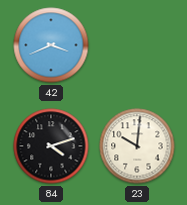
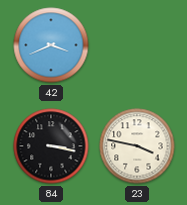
84: 4:12 -> 3:17 (51, 146)
23: 10:01 -> 3:47 (137, 146)
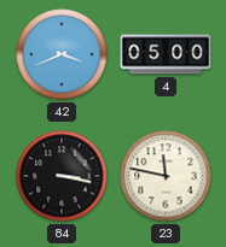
4: none -> 05:00 (166, 54)
23: 3:47 -> 11:47 (166, 176)
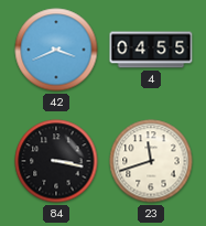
4: 05:00 -> 04:55 (151, 50)
23: 11:47 -> 11:42 (151, 161)
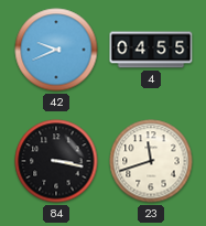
42: 3:41 -> 9:41 (56, 50)
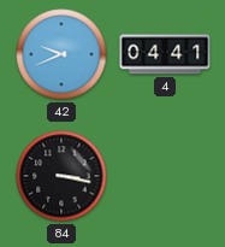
4: 04:55 -> 04:41 (165, 54)
23: 11:42 -> none (151, 161)
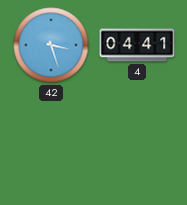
42: 9:41 -> 3:27 (51, 45)
84: 3:17 -> none (61, 176)
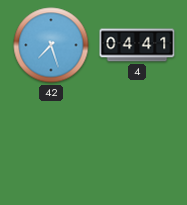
42: 3:27 -> 7:27 (51, 45)
